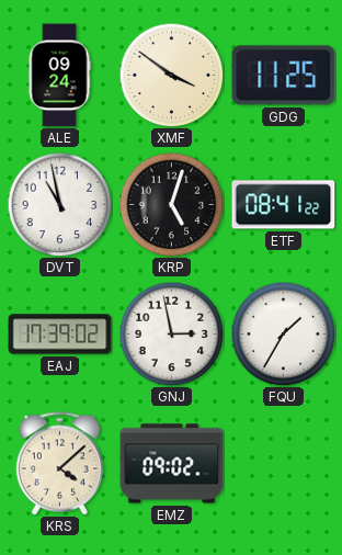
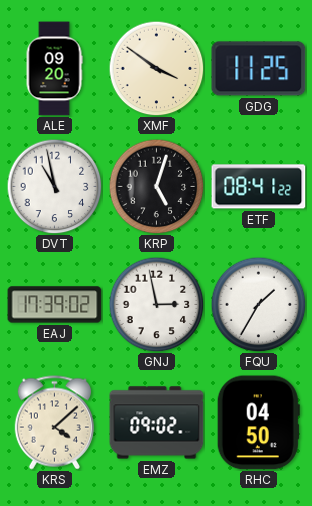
ALE: 09:24 -> 09:20 (54, 69)
RHC: none -> 04:50 (258, 423)
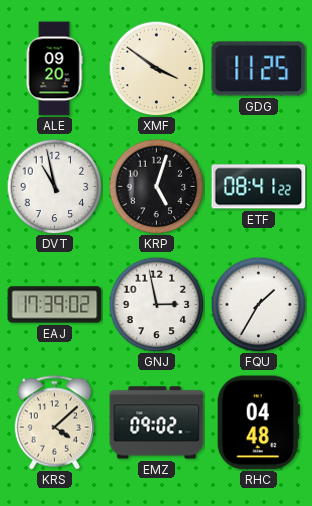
RHC: 04:50 -> 04:48 (258, 423)
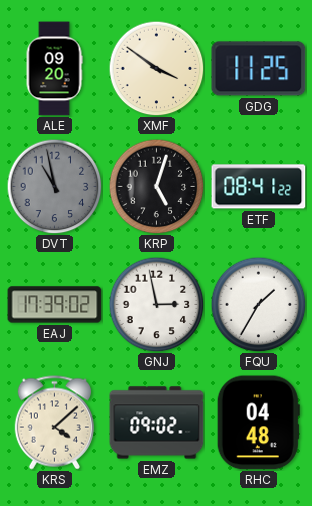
DVT dial: white -> grey (54, 186)
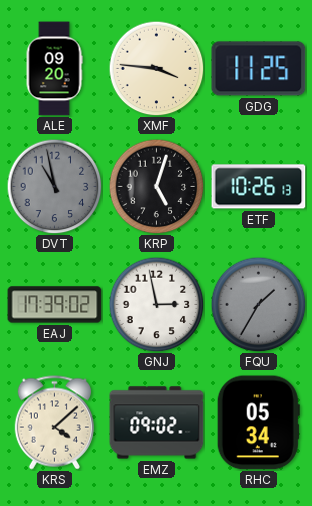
XMF: 3:51 -> 3:46 (156, 68)
ETF: 08:41 -> 10:26 (259, 187)
FQU dial: white -> grey (258, 304)
RHC: 04:48 -> 05:34 (258, 423)
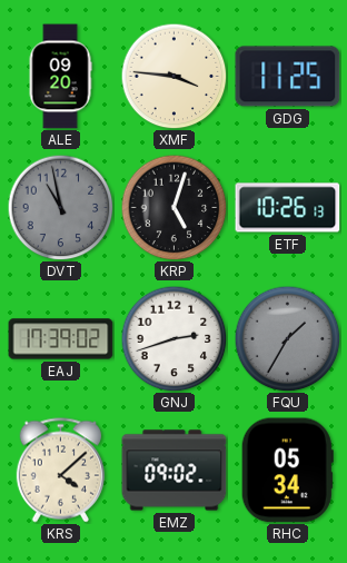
GNJ: 2:58 -> 2:42 (173, 338)
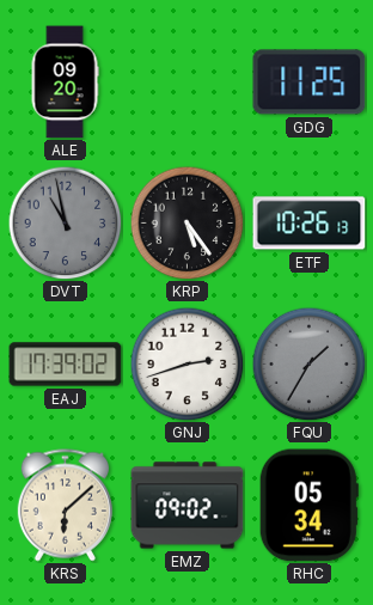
XMF: 3:46 -> none (173, 76)
KRP: 5:03 -> 5:24 (186, 222)
KRS: 4:08 -> 6:08 (65, 506)
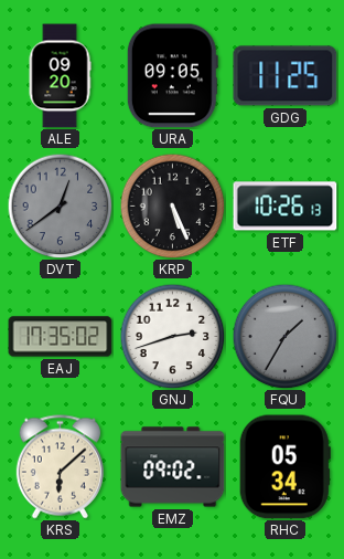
URA: none -> 09:05 (172, 76)
DVT: 10:58 -> 12:39 (60, 205)
KRP: 5:24 -> 5:26 (172, 205)
EAJ: 17:39 -> 17:35 (61, 337)
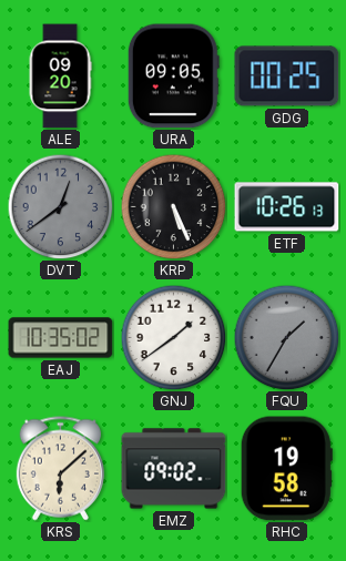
GDG: 11:25 -> 00:25 (287, 76)
EAJ: 17:35 -> 10:35 (61, 338)
GNJ: 2:42 -> 1:39 (173, 337)
RHC: 05:34 -> 19:58 (286, 469)
